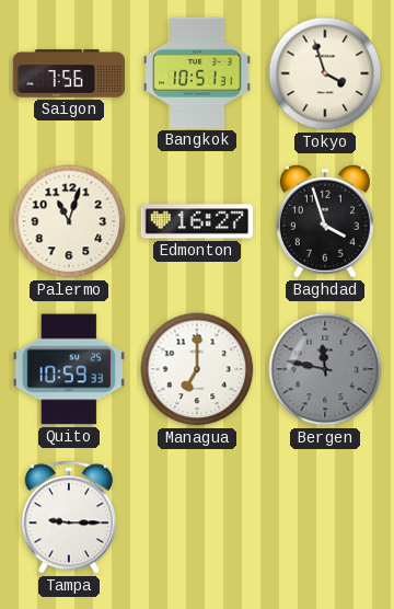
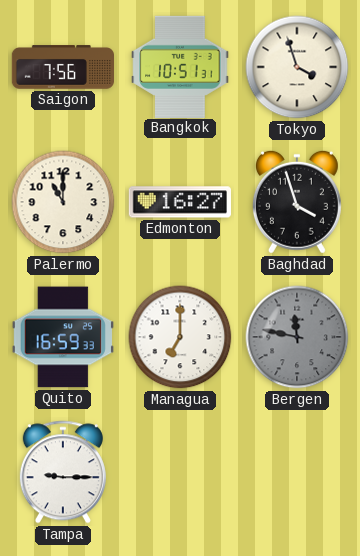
Palermo: 11:03 -> 11:00 (63, 202)
Quito: 10:59 -> 16:59 (63, 337)
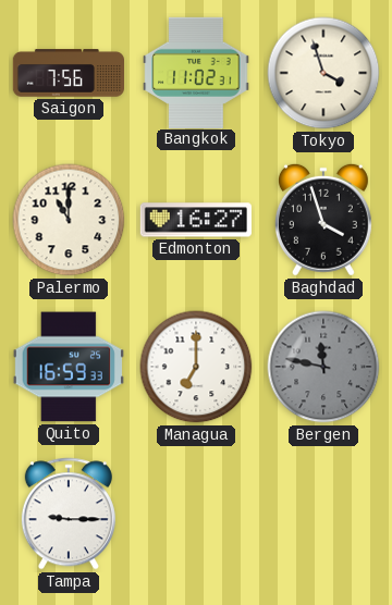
Bangkok: 10:51 -> 11:02 (196, 72)
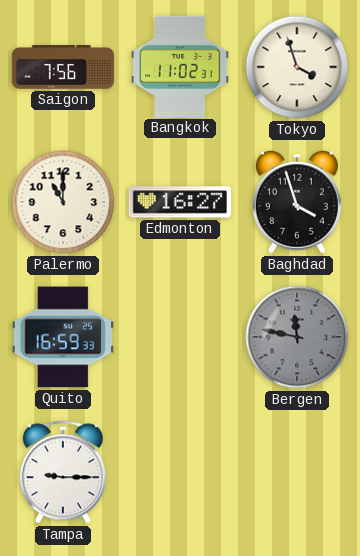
Managua: 7:00 -> none (196, 367)
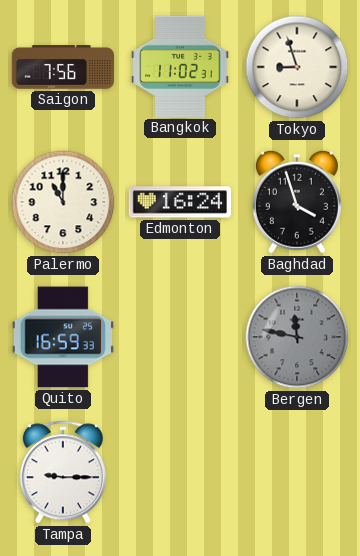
Tokyo: 3:57 -> 8:57 (297, 67)
Edmonton: 16:27 -> 16:24 (180, 202)
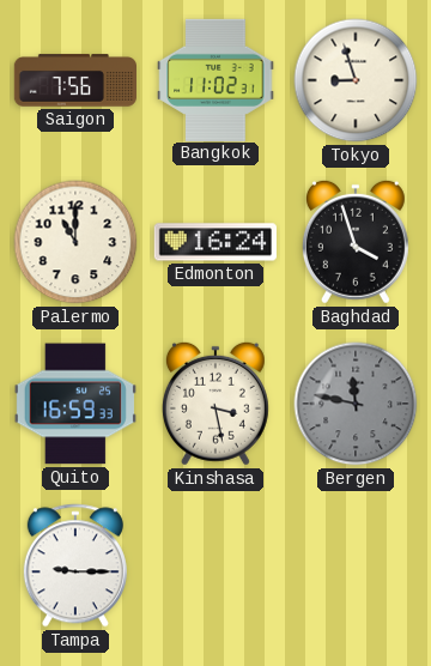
Kinshasa: none -> 3:28 (215, 404)
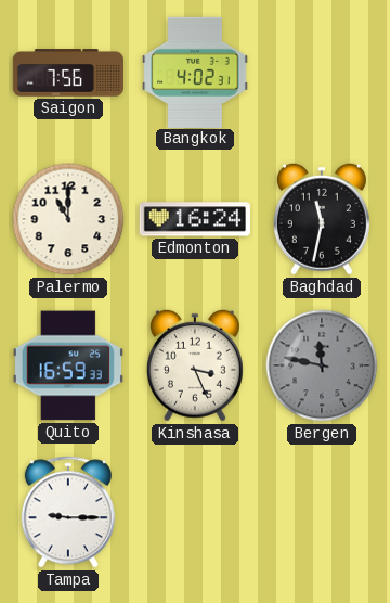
Bangkok: 11:02 -> 4:02 (195, 72)
Tokyo: 8:57 -> none (356, 80)
Baghdad: 3:57 -> 11:32 (322, 219)
Kinshasa: 3:28 -> 3:26 (195, 365)
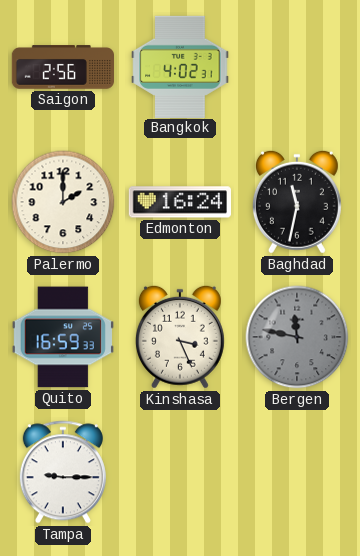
Saigon: 7:56 -> 2:56 (62, 67)
Palermo: 11:00 -> 2:00 (63, 202)
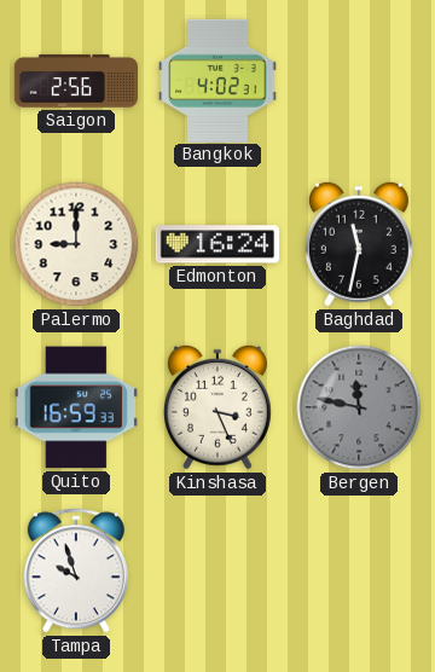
Palermo: 2:00 -> 9:00 (76, 244)
Tampa: 9:15 -> 9:57 (76, 570)
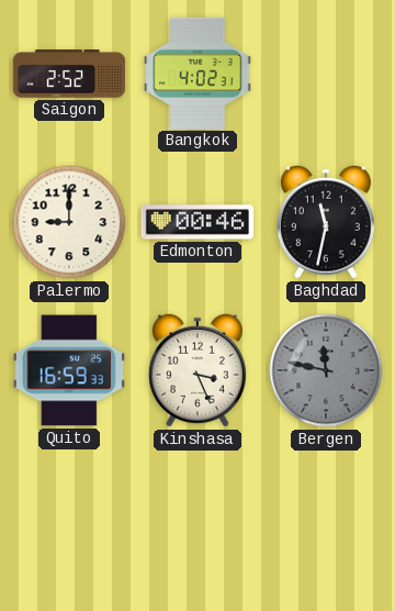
Saigon: 2:56 -> 2:52 (68, 74)
Edmonton: 16:24 -> 00:46 (198, 222)
Tampa: 9:57 -> none (76, 570)
